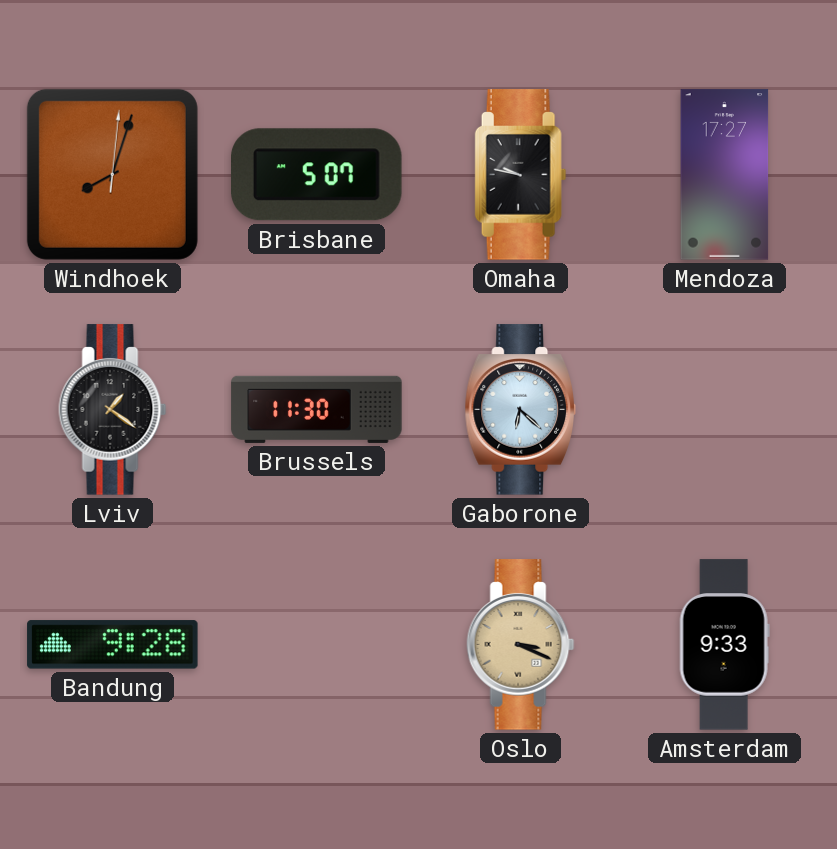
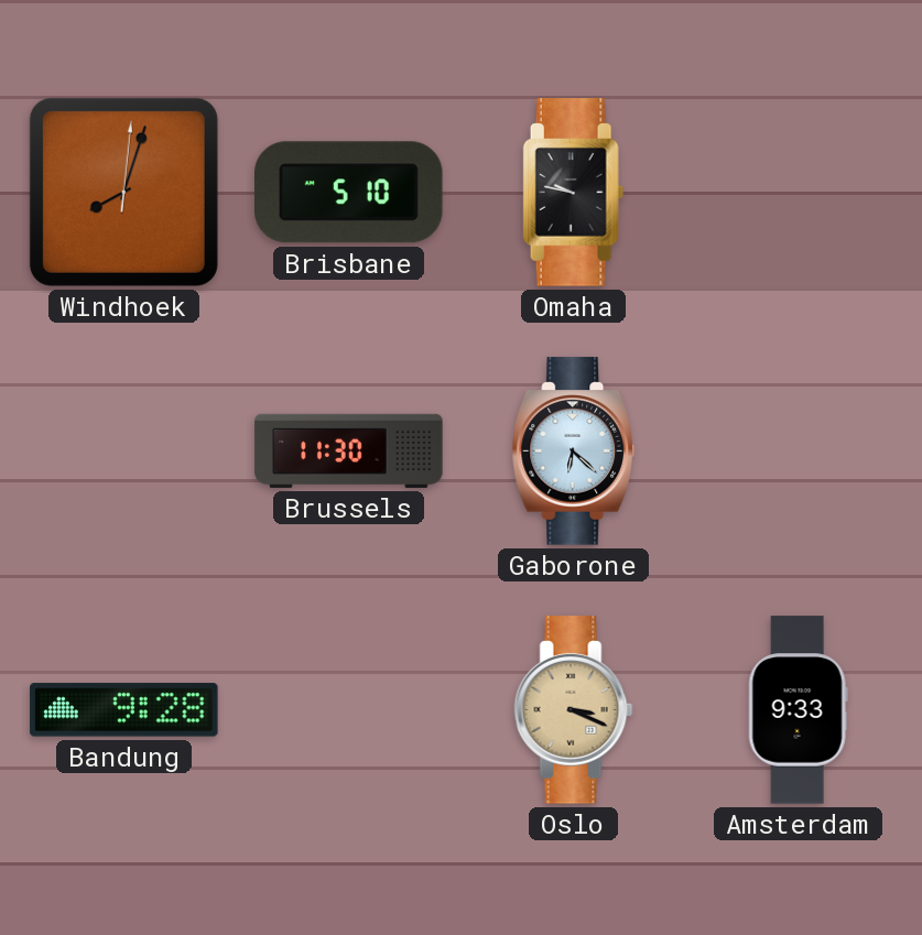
Brisbane: 5:07 -> 5:10 (349, 193)
Mendoza: 17:27 -> none (725, 175)
Lviv: 1:21 -> none (113, 410)
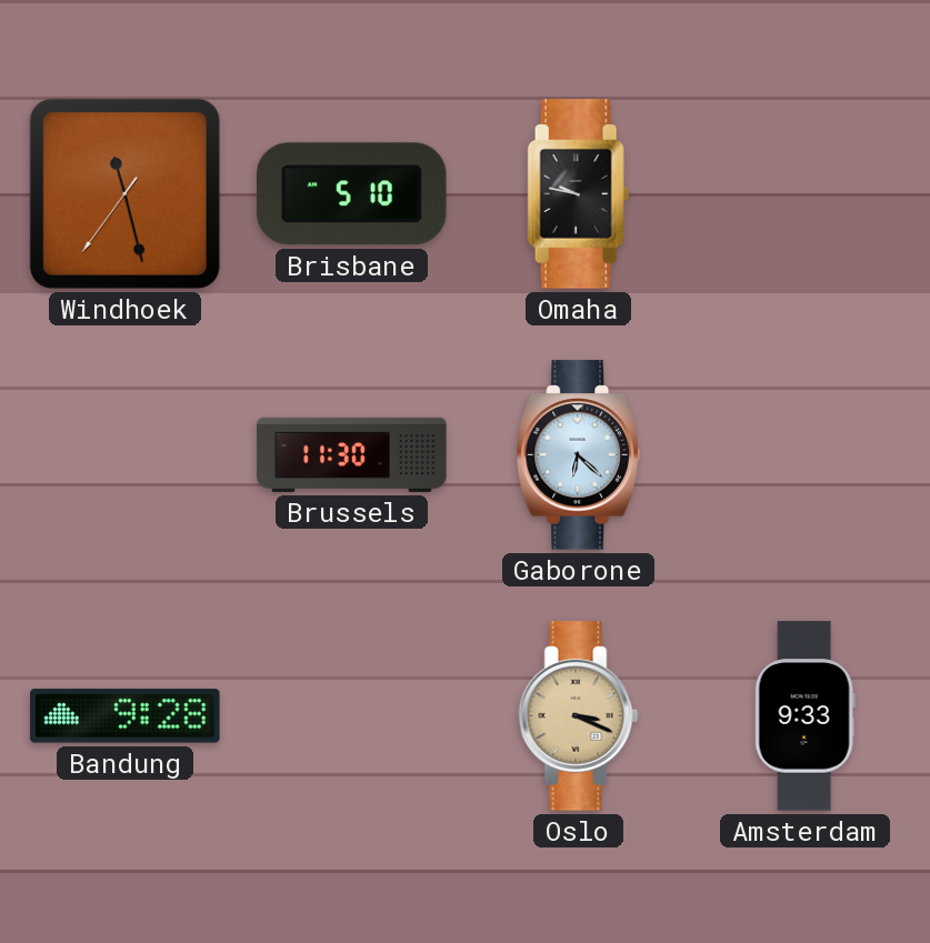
Windhoek: 8:03 -> 11:27 (124, 193)
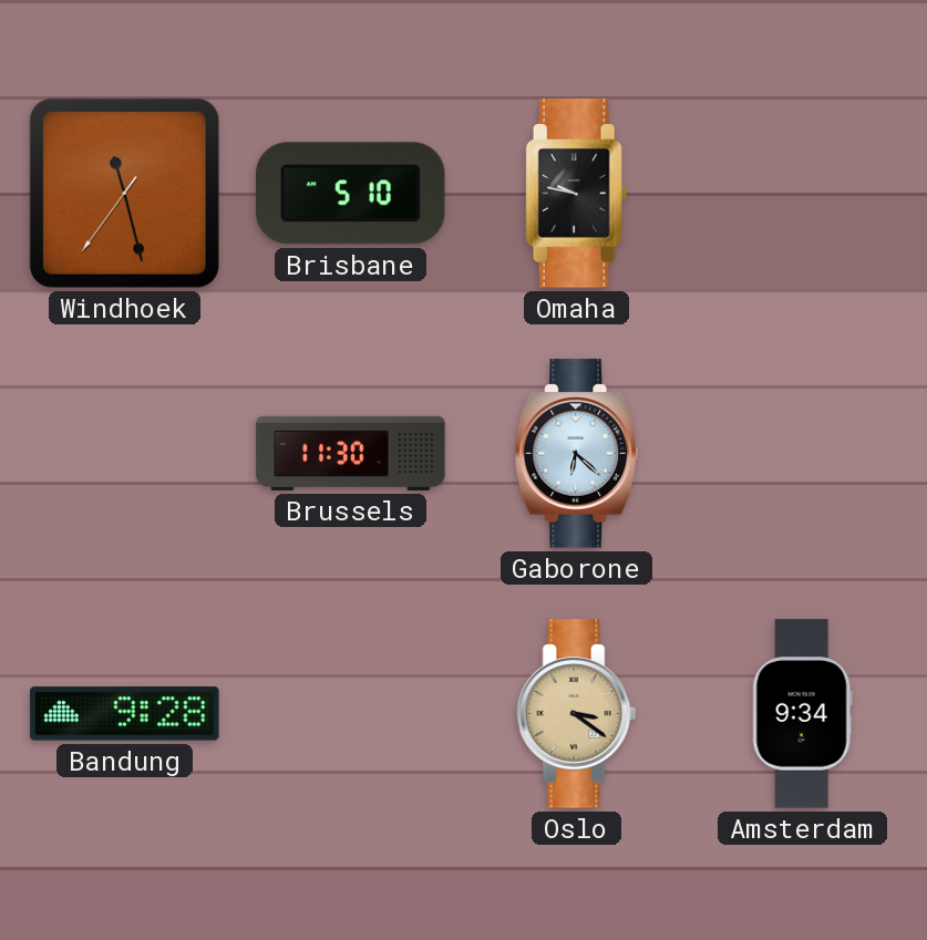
Oslo: 3:19 -> 3:21 (577, 714)
Amsterdam: 9:33 -> 9:34 (802, 714)
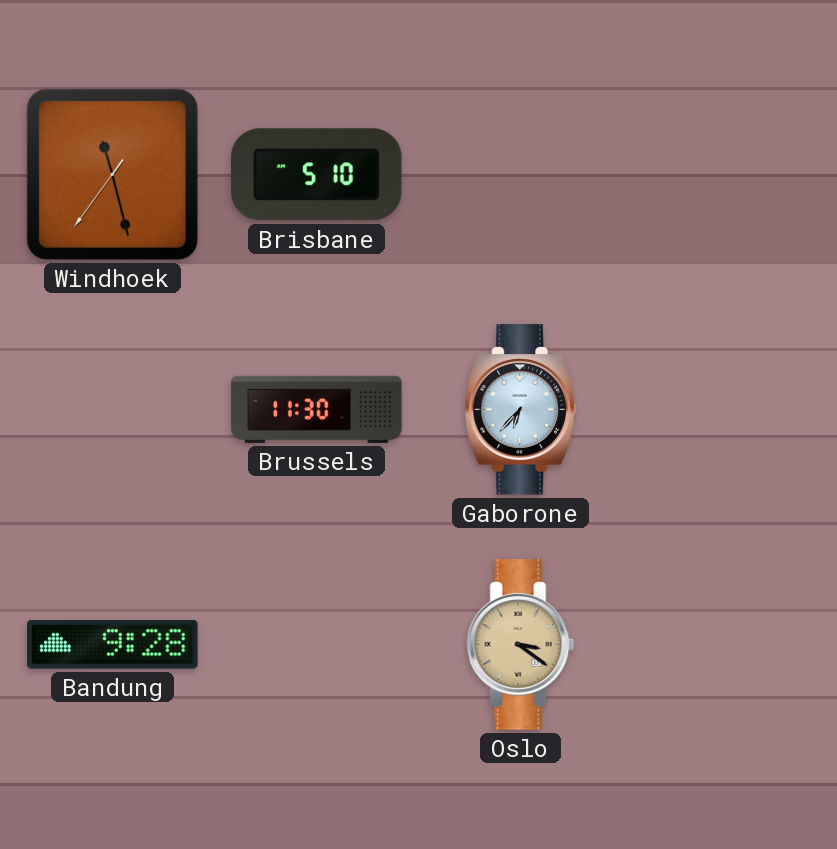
Omaha: 9:47 -> none (577, 194)
Gaborone: 6:22 -> 6:37 (520, 410)
Amsterdam: 9:34 -> none (802, 714)
